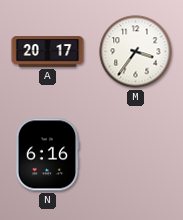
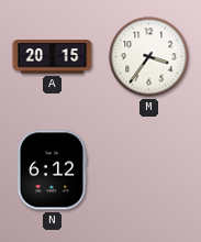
A: 20:17 -> 20:15 (53, 57)
N: 6:16 -> 6:12 (52, 170)
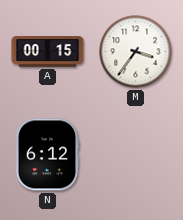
A: 20:15 -> 00:15 (48, 52)
